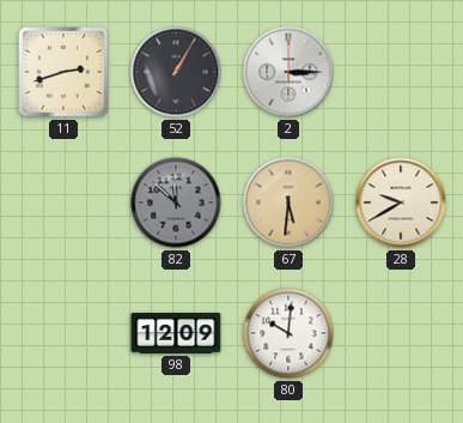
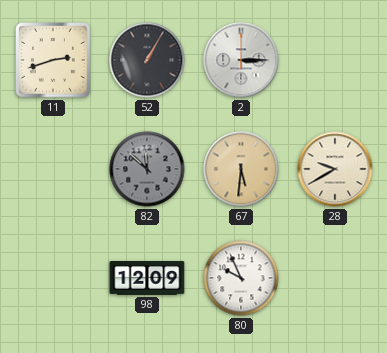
80: 10:01 -> 9:56 (241, 278)
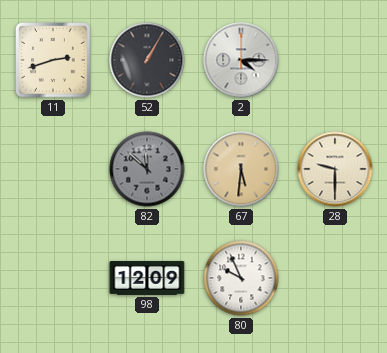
2: 3:15 -> 4:15 (241, 60)
28: 9:40 -> 9:30 (335, 169)
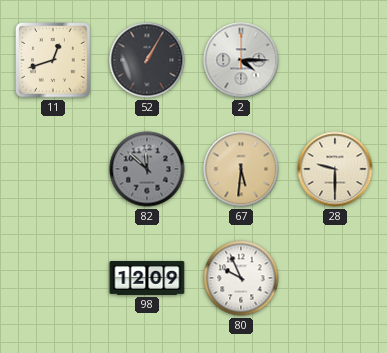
11: 2:42 -> 12:42 (53, 60)
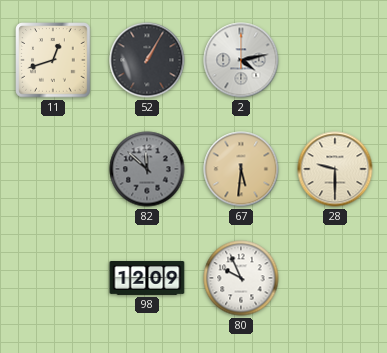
2: 4:15 -> 4:13 (241, 60)
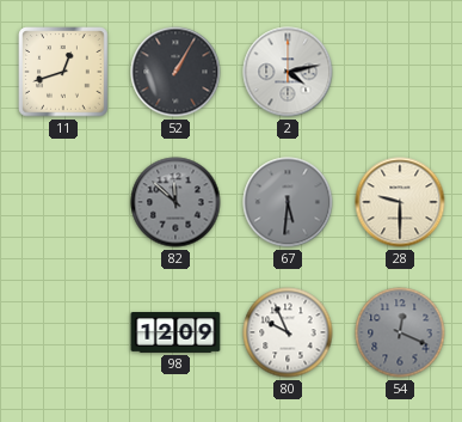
67 dial: champagne -> grey (288, 202)
54: none -> 12:19 (400, 332)
